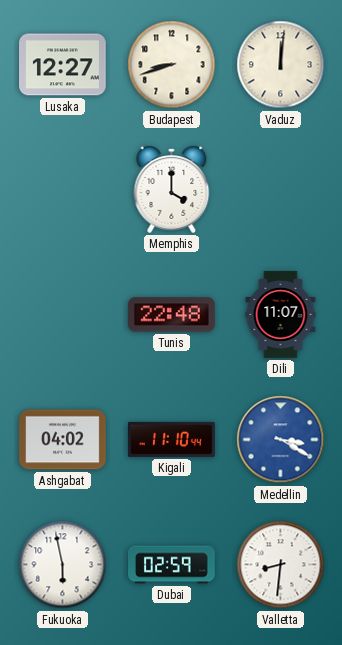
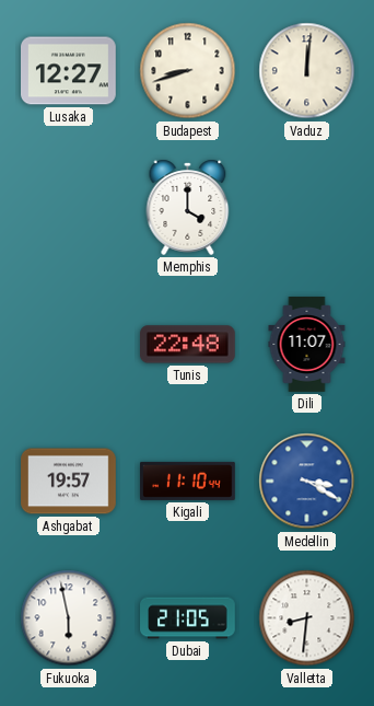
Ashgabat: 04:02 -> 19:57 (69, 482)
Dubai: 02:59 -> 21:05 (188, 618)
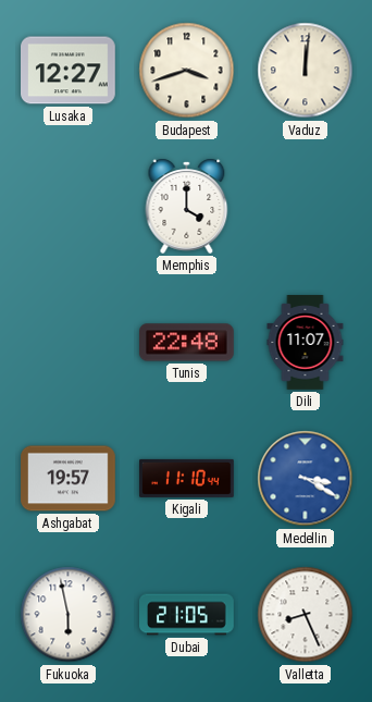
Budapest: 8:42 -> 3:42 (187, 71)
Valletta: 8:31 -> 8:26 (306, 615)
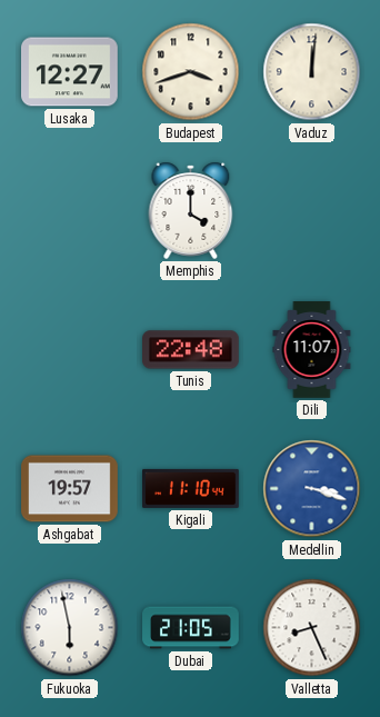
Medellin: 3:20 -> 3:18 (312, 489)
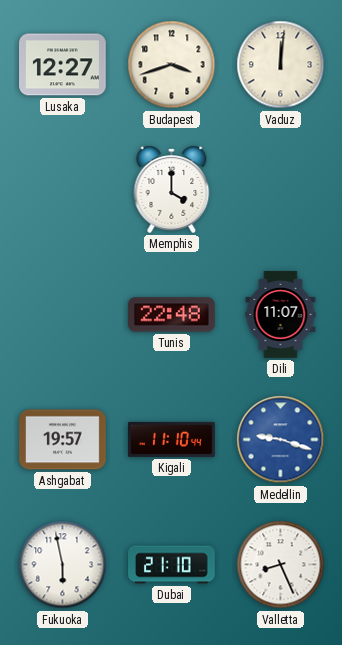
Medellin: 3:18 -> 9:18 (281, 440)
Dubai: 21:05 -> 21:10 (172, 565)
